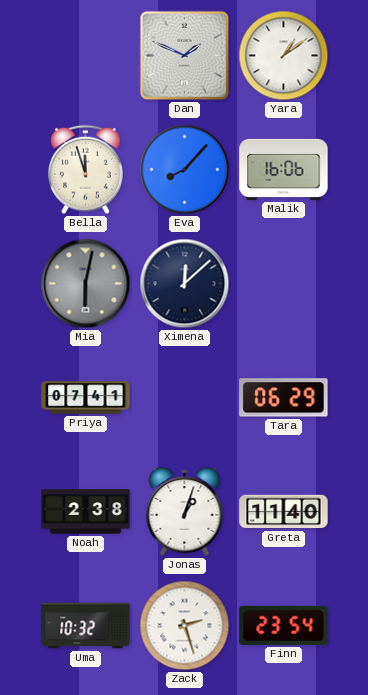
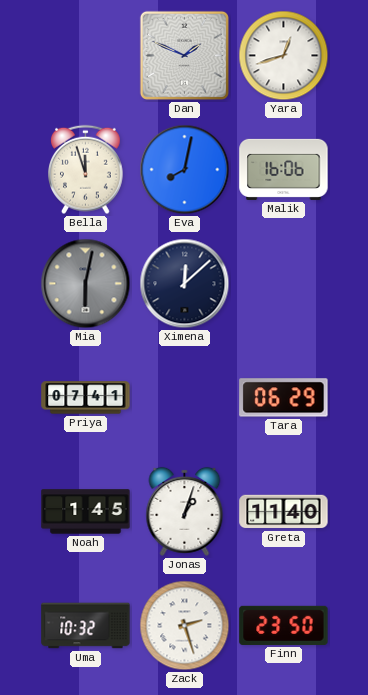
Yara: 1:09 -> 12:42 (284, 56)
Eva: 8:07 -> 8:02 (185, 170)
Noah: 2:38 -> 1:45 (86, 512)
Finn: 23:54 -> 23:50 (284, 625)
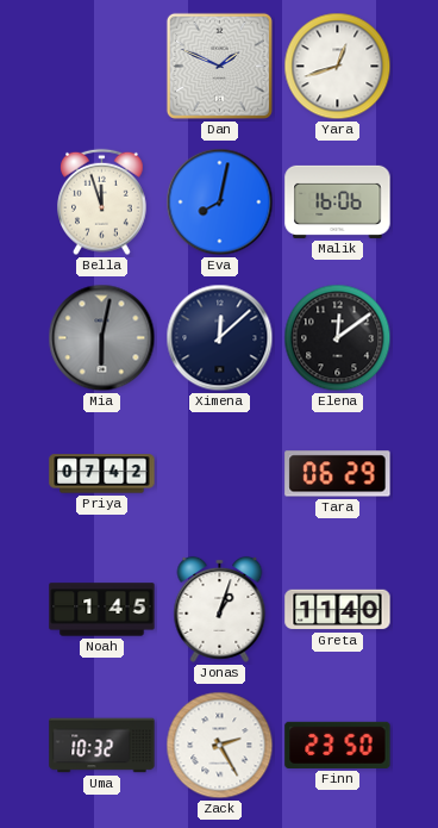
Elena: none -> 12:09 (338, 338)
Priya: 07:41 -> 07:42 (102, 474)
Zack: 2:27 -> 2:25 (220, 746)
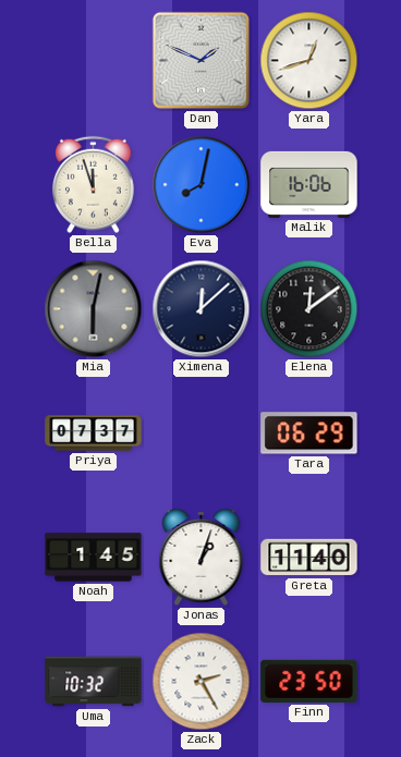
Priya: 07:42 -> 07:37 (94, 434)
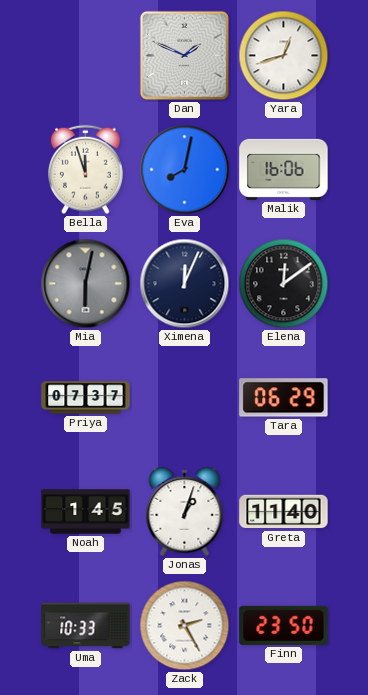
Ximena: 12:08 -> 12:04 (185, 284)
Uma: 10:32 -> 10:33 (86, 626)
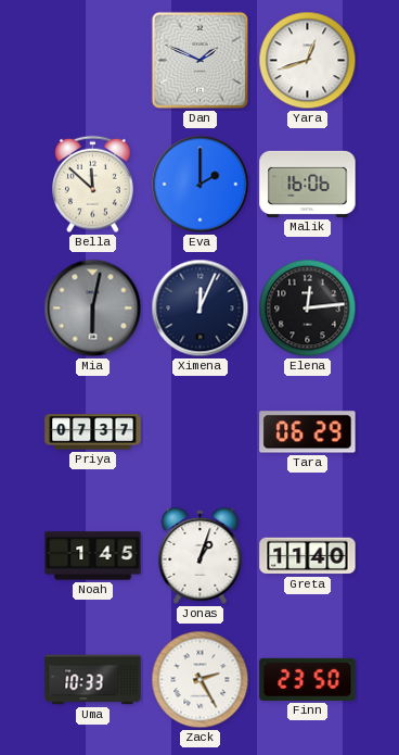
Bella: 11:57 -> 11:52 (93, 185)
Eva: 8:02 -> 2:00 (201, 185)
Elena: 12:09 -> 12:14 (308, 309)
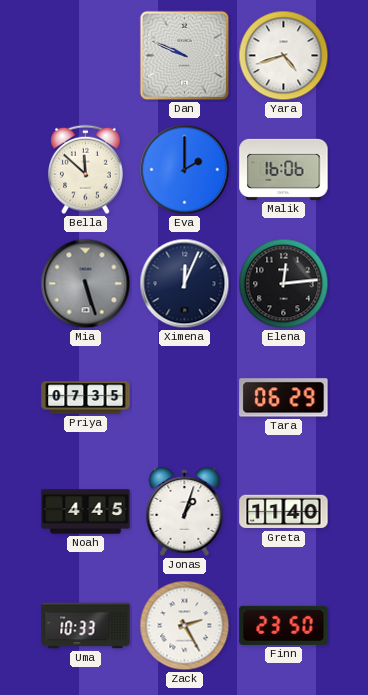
Dan: 1:49 -> 9:49 (184, 55)
Yara: 12:42 -> 4:42 (284, 56)
Mia: 6:02 -> 5:27 (86, 284)
Priya: 07:37 -> 07:35 (86, 398)
Noah: 1:45 -> 4:45 (86, 512)
